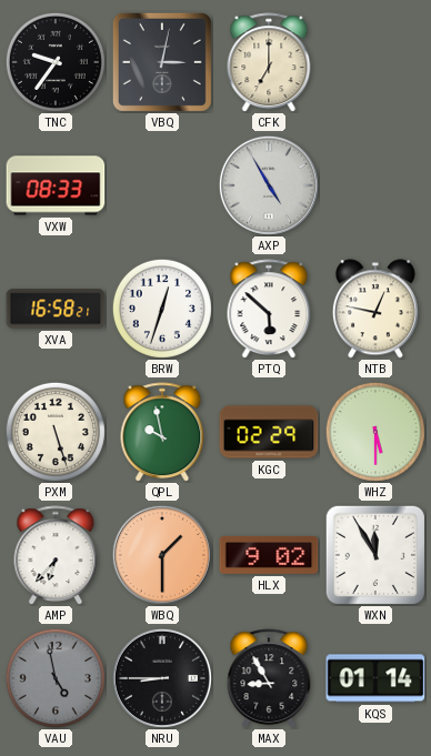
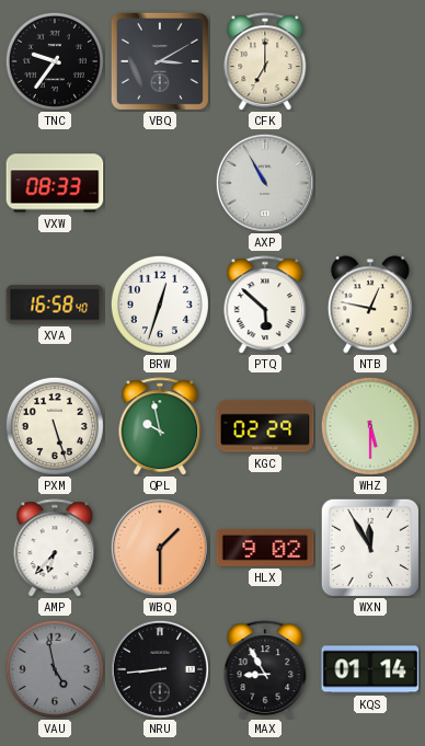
VBQ: 3:02 -> 3:10 (160, 61)
AXP: 4:55 -> 10:55 (265, 183)
XVA: 16:58:21 -> 16:58:40 (55, 305)
NRU: 8:45 -> 8:44 (160, 669)
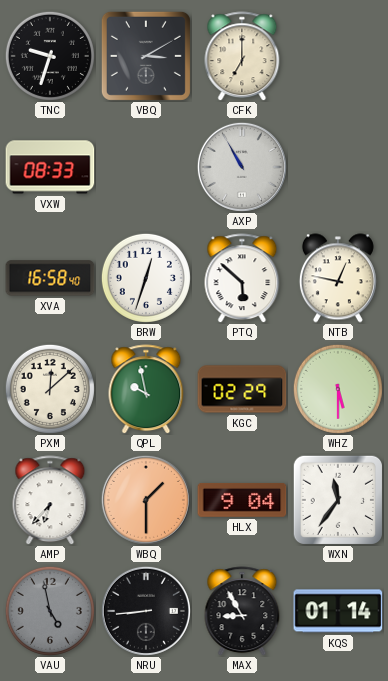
TNC: 9:36 -> 9:33 (50, 56)
PXM: 5:27 -> 12:08 (50, 389)
HLX: 9:02 -> 9:04 (242, 500)
WXN: 11:55 -> 11:36 (337, 499)
